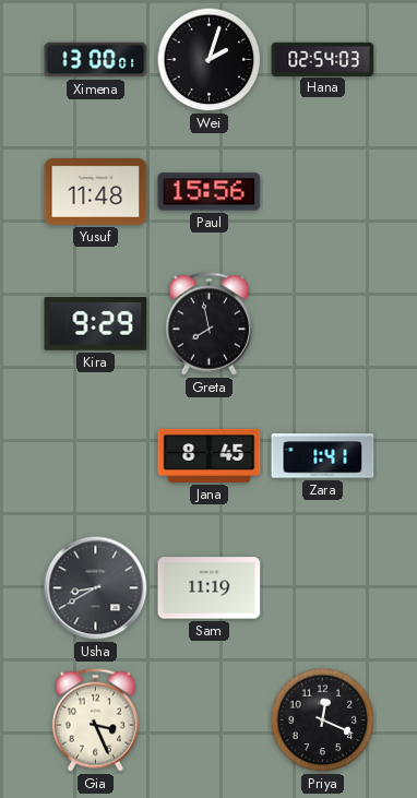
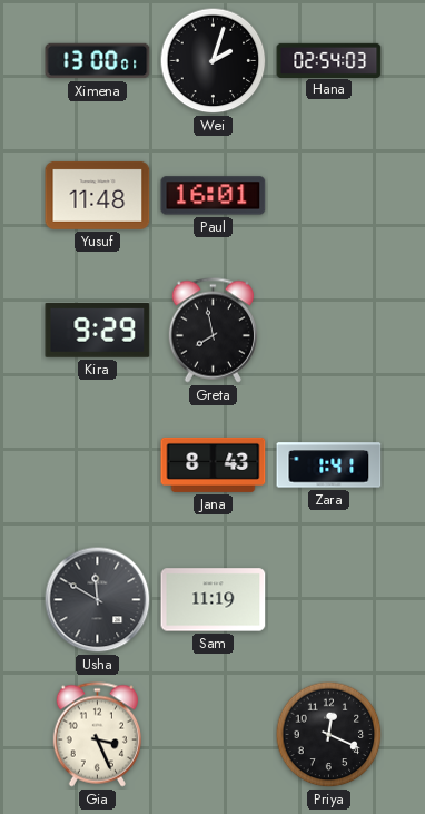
Paul: 15:56 -> 16:01 (214, 196)
Jana: 8:45 -> 8:43 (214, 464)
Usha: 8:40 -> 11:50 (98, 600)
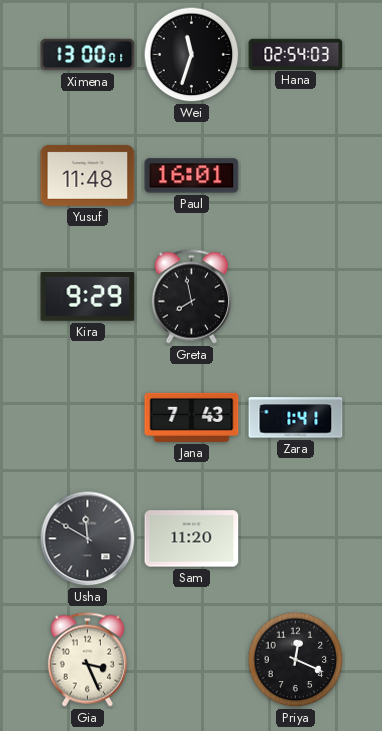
Wei: 2:03 -> 11:33 (192, 55)
Jana: 8:43 -> 7:43 (192, 417)
Sam: 11:19 -> 11:20 (192, 539)
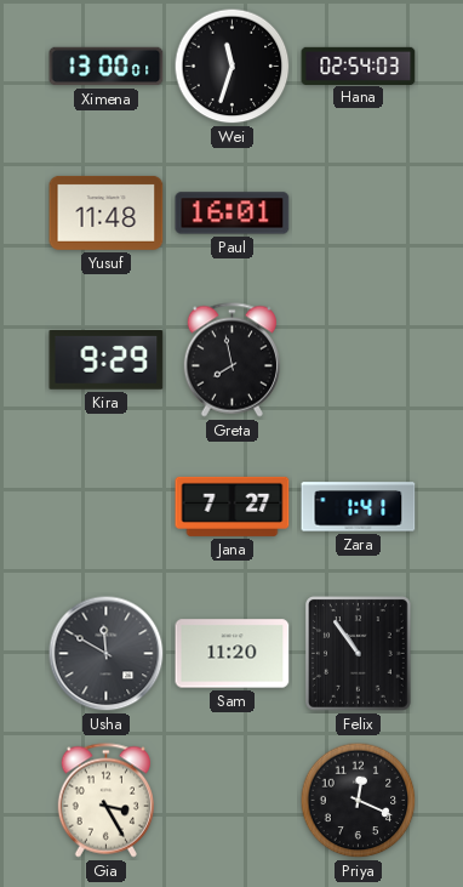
Jana: 7:43 -> 7:27 (233, 506)
Felix: none -> 10:54 (359, 654)
Gia: 3:26 -> 3:25 (105, 801)
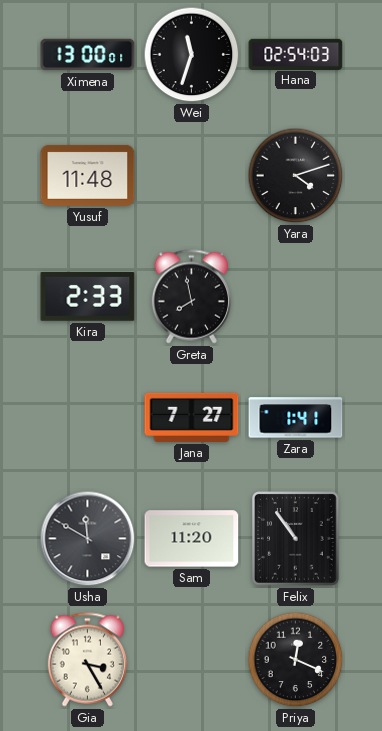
Paul: 16:01 -> none (233, 214)
Yara: none -> 4:12 (296, 176)
Kira: 9:29 -> 2:33 (88, 297)
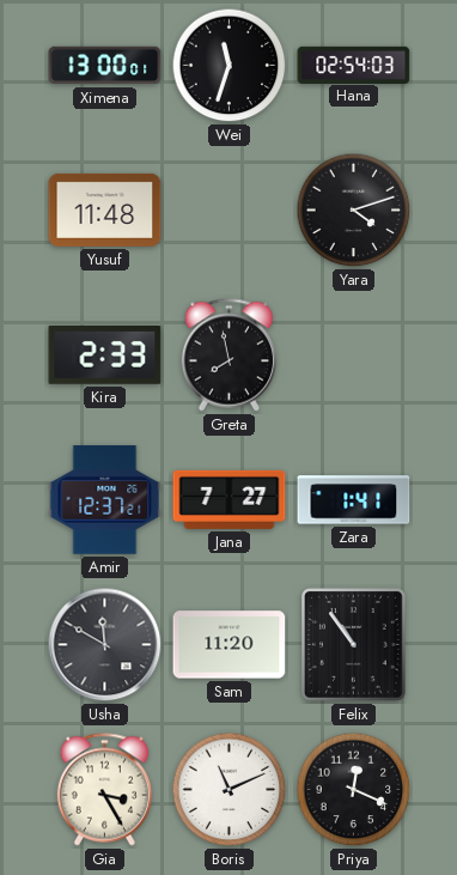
Amir: none -> 12:37 (105, 500)
Boris: none -> 11:11 (230, 790)
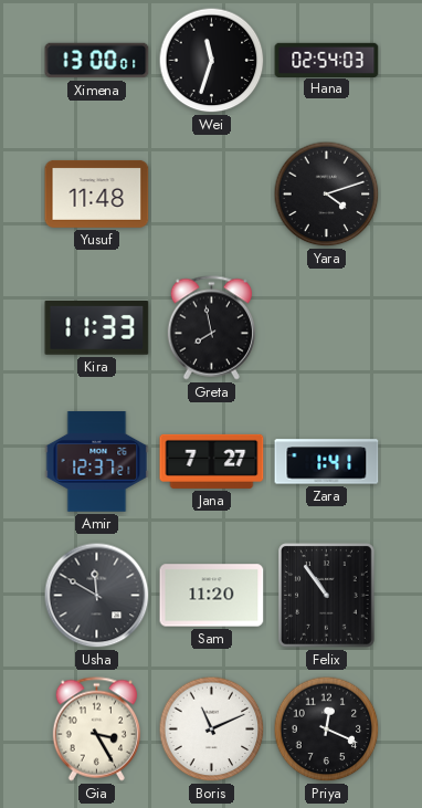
Kira: 2:33 -> 11:33 (97, 328)
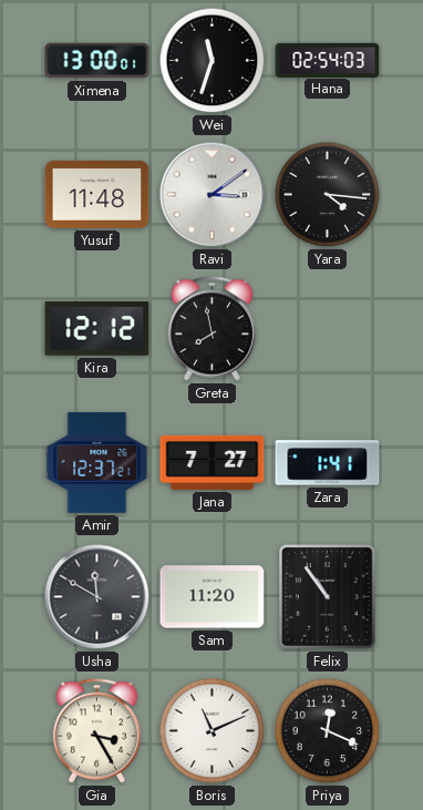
Ravi: none -> 3:09 (213, 195)
Yara: 4:12 -> 4:16 (328, 195)
Kira: 11:33 -> 12:12 (97, 329)
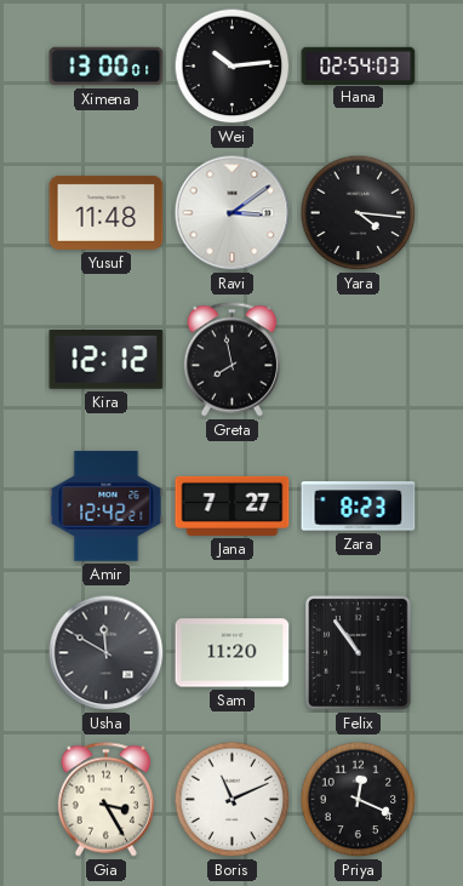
Wei: 11:33 -> 10:14 (233, 67)
Amir: 12:37 -> 12:42 (107, 507)
Zara: 1:41 -> 8:23 (359, 507)
